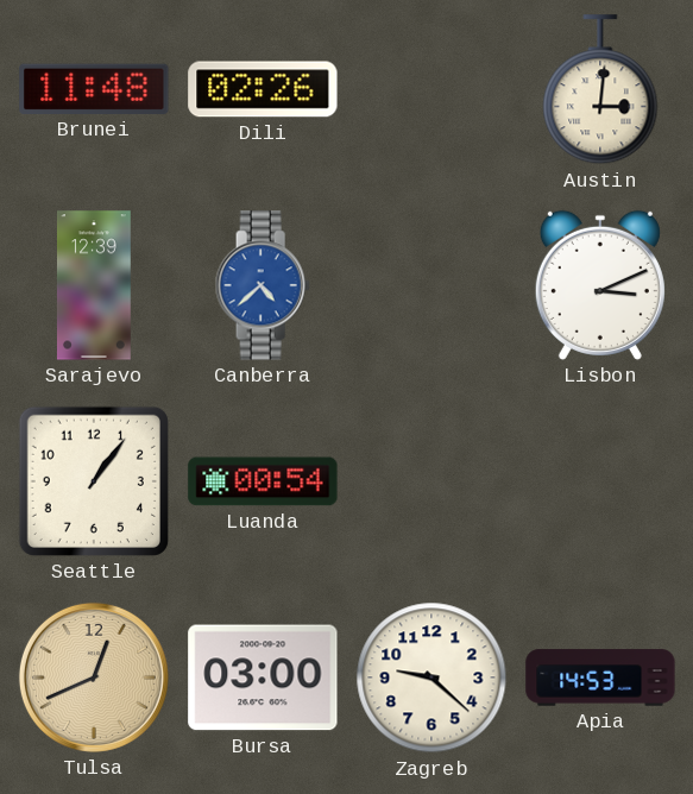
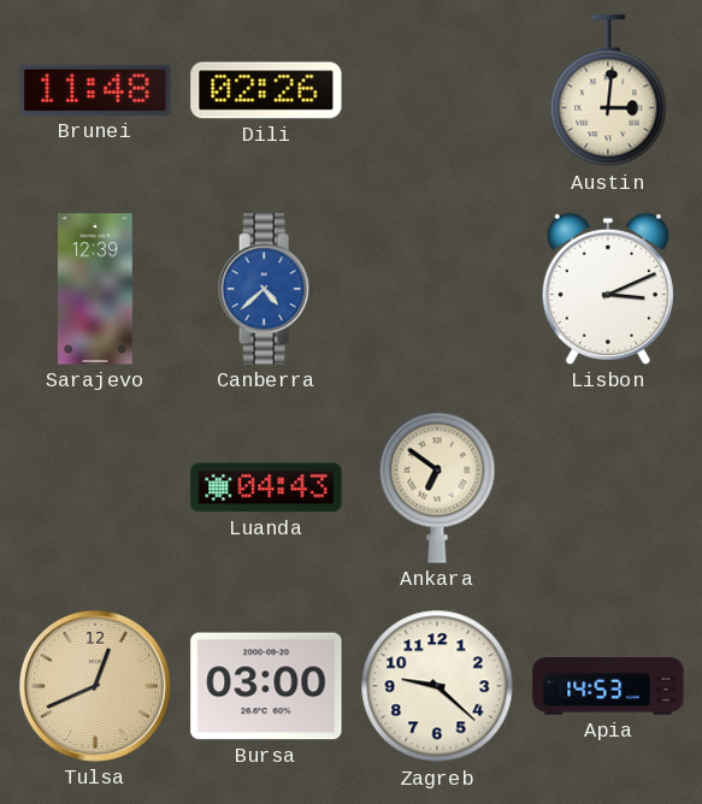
Seattle: 1:06 -> none (94, 481)
Luanda: 00:54 -> 04:43 (266, 487)
Ankara: none -> 6:51 (437, 487)
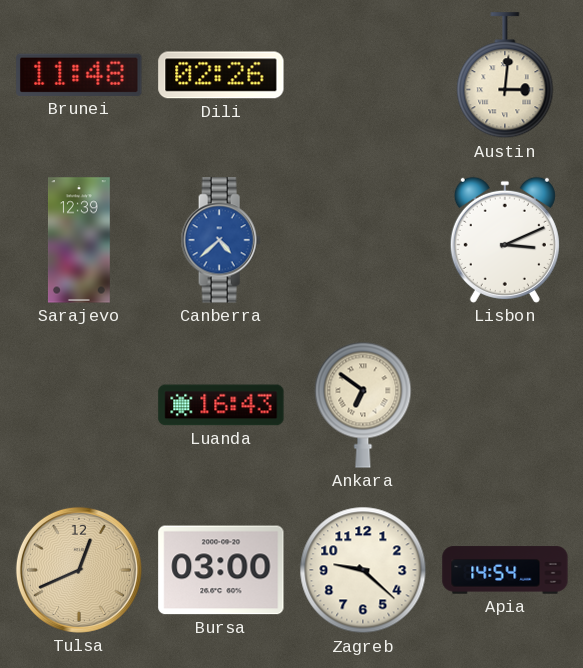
Luanda: 04:43 -> 16:43 (221, 405)
Apia: 14:53 -> 14:54 (505, 570)
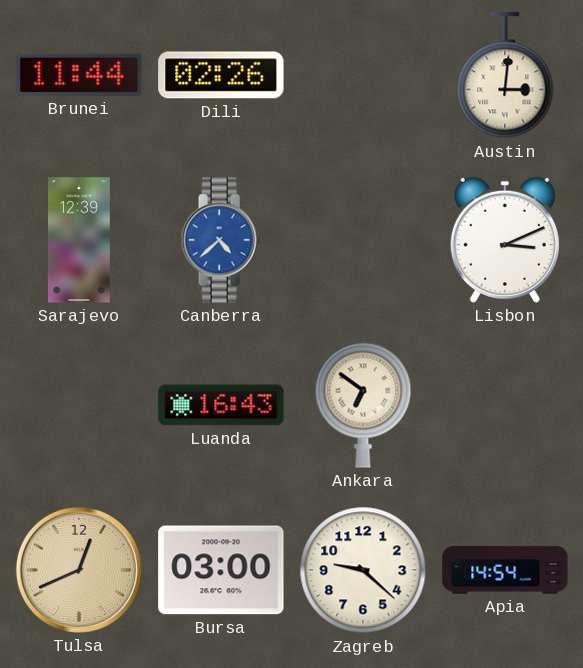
Brunei: 11:48 -> 11:44 (79, 75)
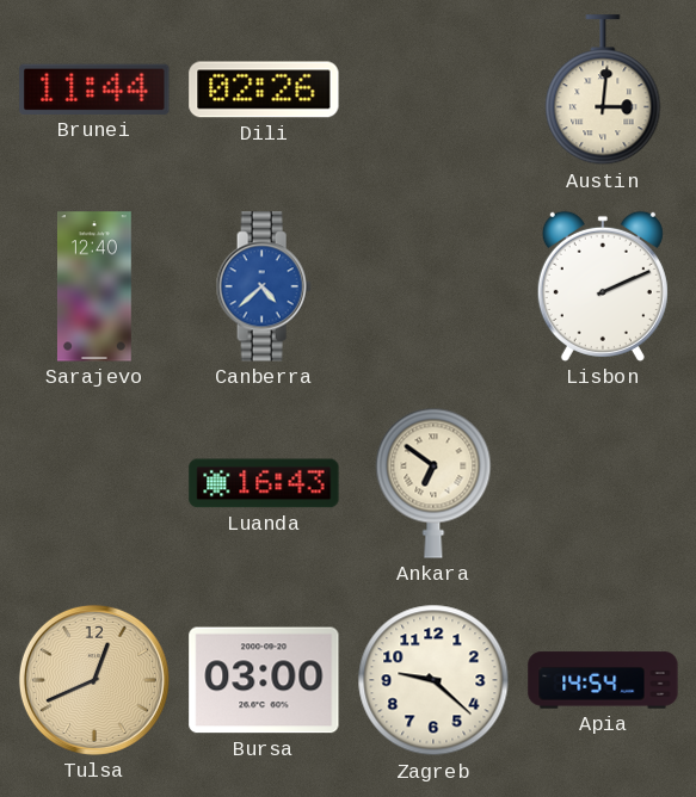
Sarajevo: 12:39 -> 12:40 (94, 286)
Lisbon: 3:11 -> 2:11 (603, 286)
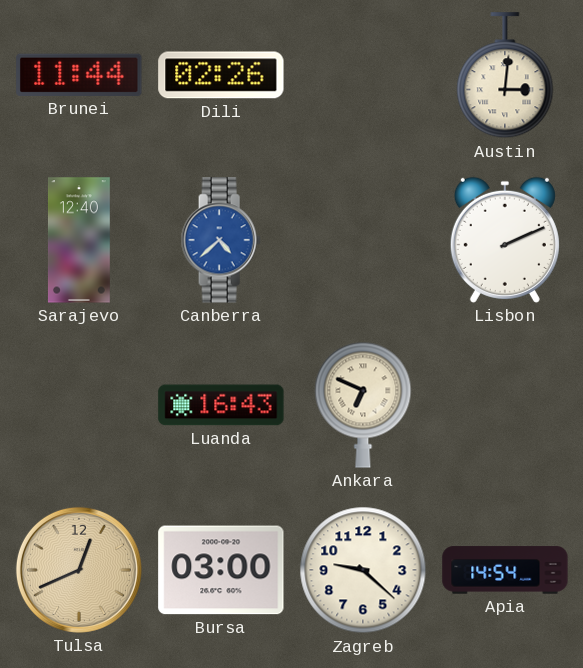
Ankara: 6:51 -> 6:49 (363, 405)
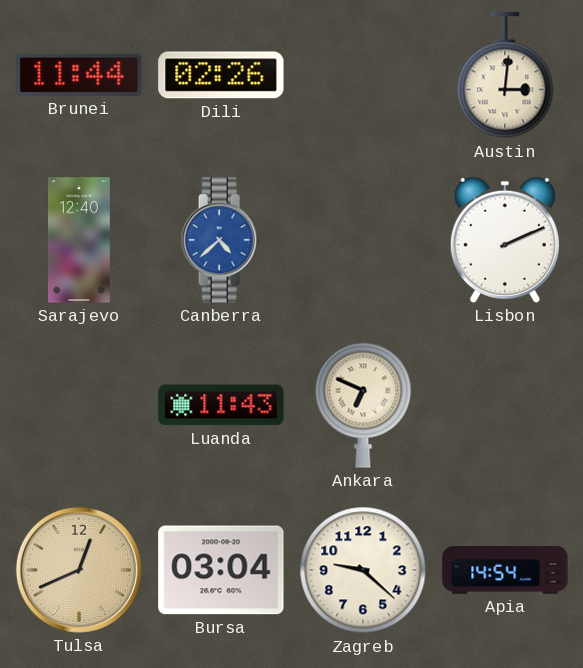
Luanda: 16:43 -> 11:43 (221, 405)
Bursa: 03:00 -> 03:04 (221, 570)
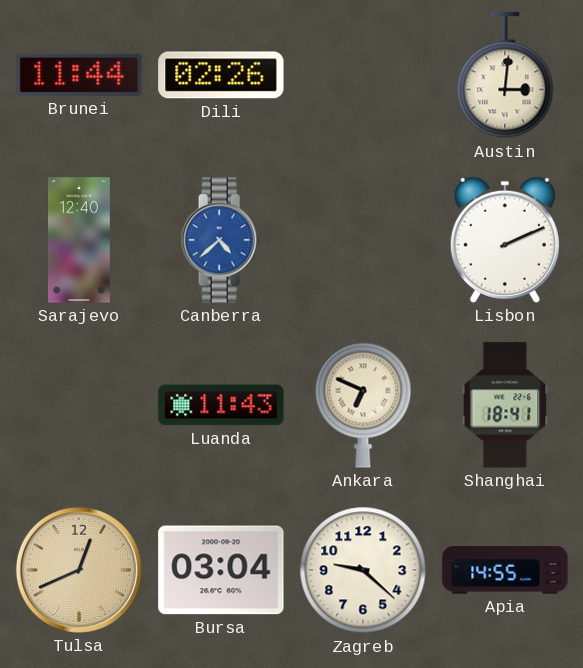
Shanghai: none -> 18:41 (505, 405)
Apia: 14:54 -> 14:55 (505, 570)
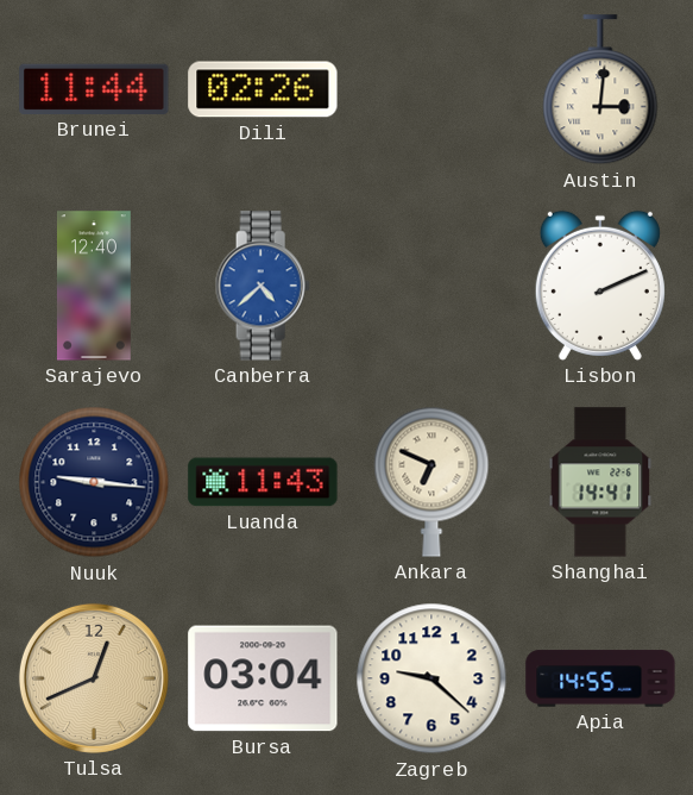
Nuuk: none -> 9:16 (94, 482)
Shanghai: 18:41 -> 14:41 (600, 482)
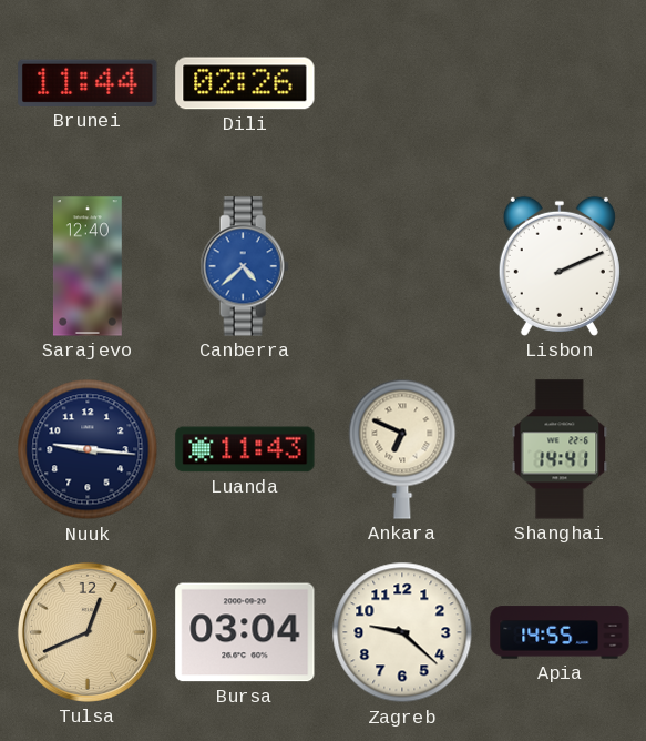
Austin: 3:01 -> none (600, 90)
